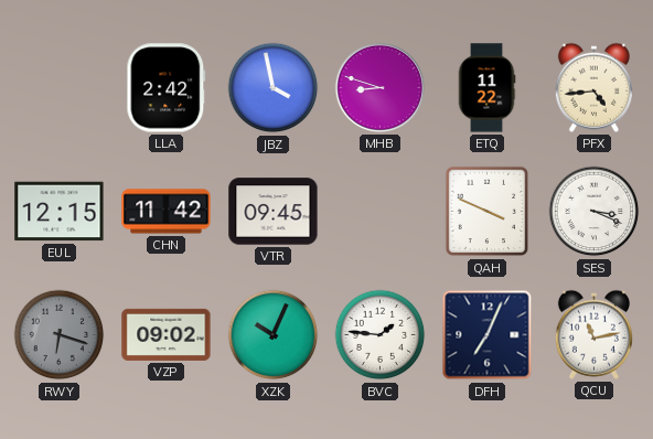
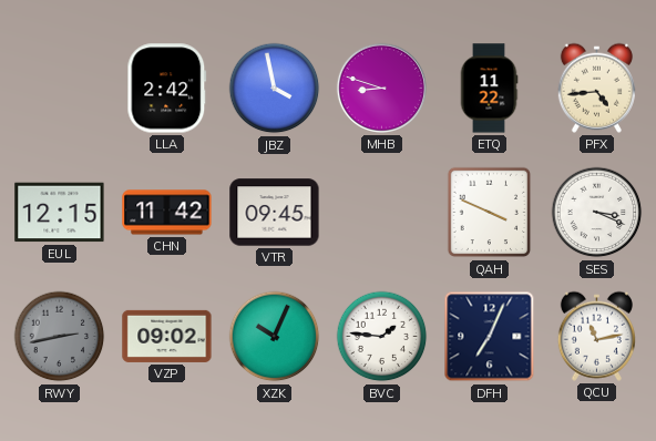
RWY: 6:18 -> 2:43 (60, 337)
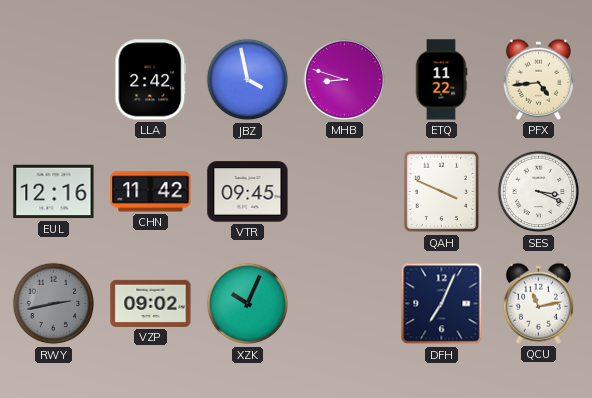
EUL: 12:15 -> 12:16 (54, 192)
BVC: 1:46 -> none (382, 337)
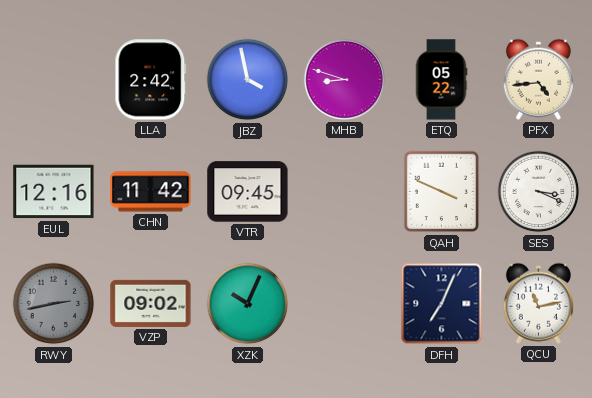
ETQ: 11:22 -> 05:22 (441, 80)
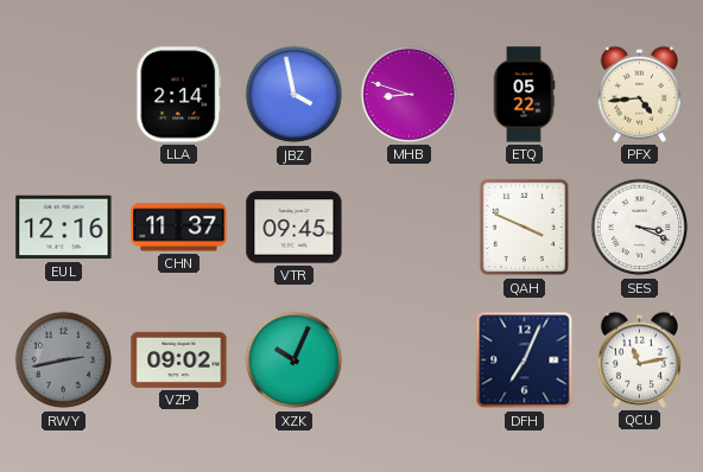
LLA: 2:42 -> 2:14 (179, 95)
CHN: 11:42 -> 11:37 (179, 228)
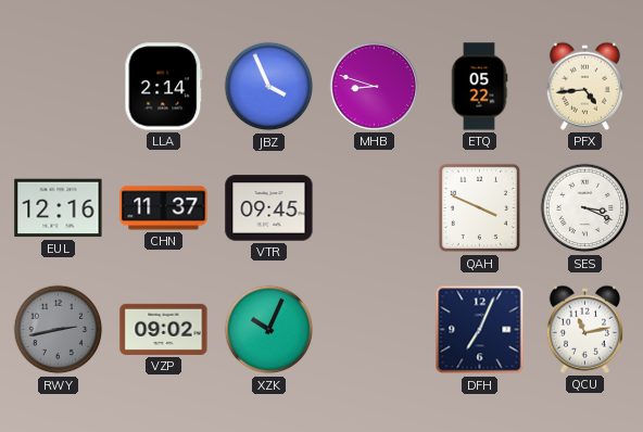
JBZ: 3:58 -> 3:56 (269, 87)
